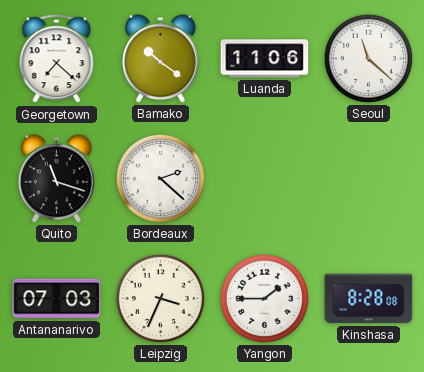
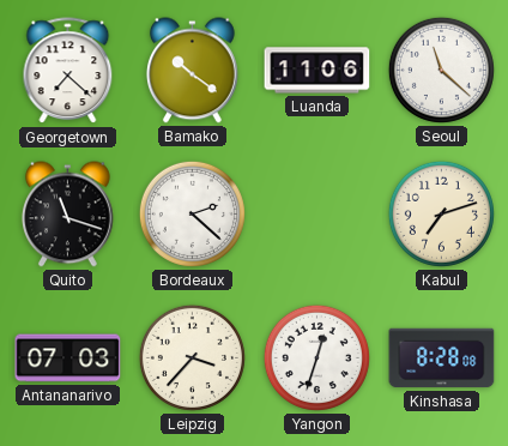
Kabul: none -> 7:12 (441, 213)
Leipzig: 3:34 -> 3:37 (192, 357)
Yangon: 1:45 -> 12:33 (316, 357)
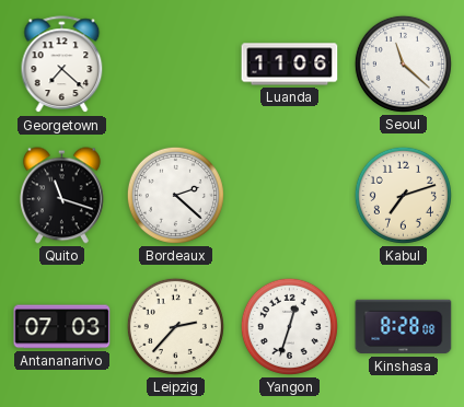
Bamako: 10:21 -> none (193, 71)
Leipzig: 3:37 -> 2:37 (175, 326)
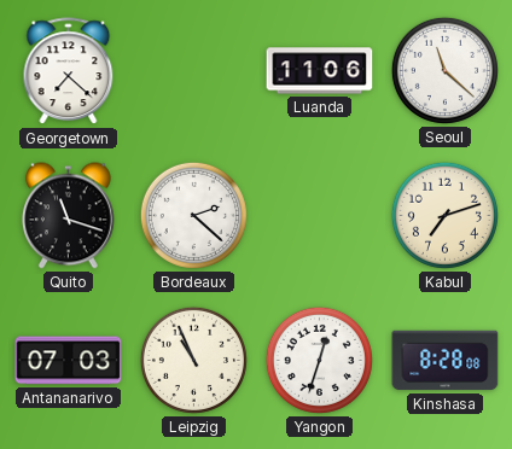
Leipzig: 2:37 -> 10:56 (193, 360)
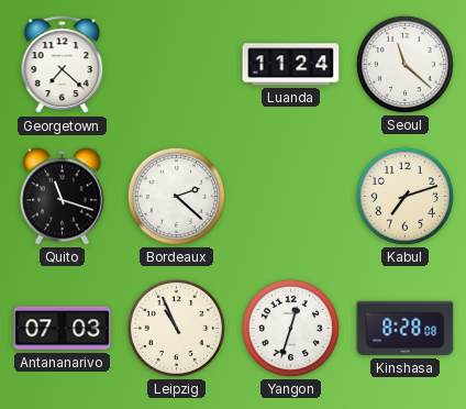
Luanda: 11:06 -> 11:24 (291, 65)
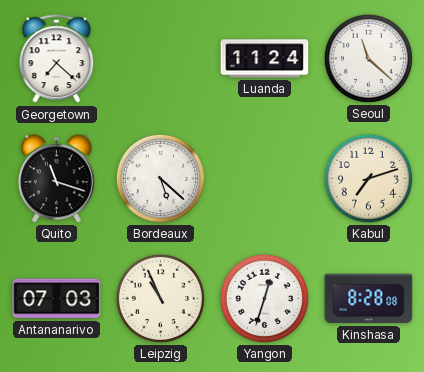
Bordeaux: 2:22 -> 5:22 (160, 178)
